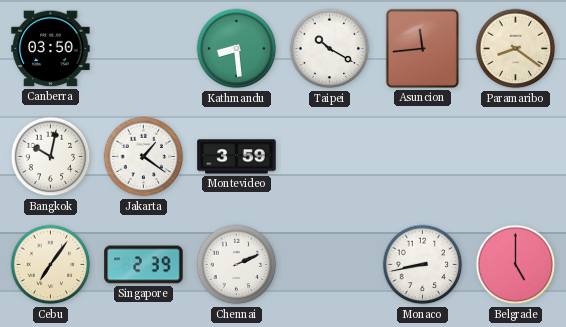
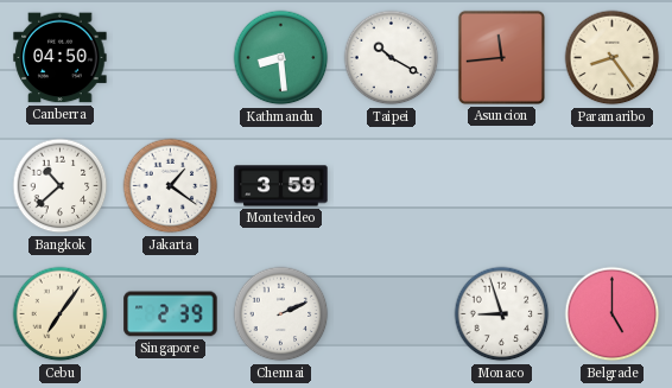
Canberra: 03:50 -> 04:50 (61, 58)
Paramaribo: 8:21 -> 8:24 (613, 58)
Bangkok: 10:02 -> 10:38 (61, 186)
Monaco: 8:43 -> 8:57 (502, 314)
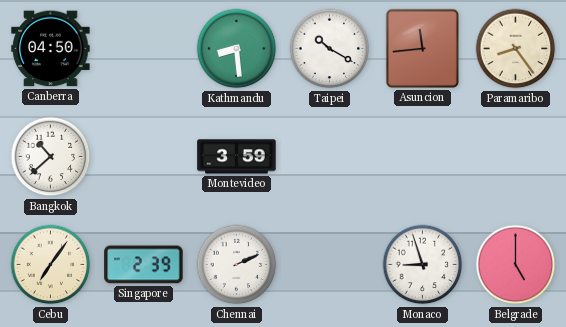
Jakarta: 1:21 -> none (171, 186)
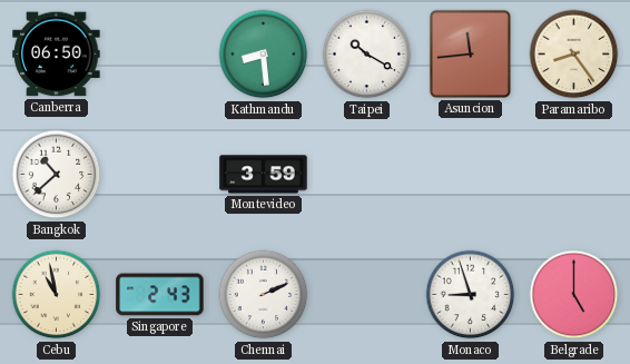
Canberra: 04:50 -> 06:50 (57, 55)
Cebu: 7:06 -> 10:58 (57, 295)
Singapore: 2:39 -> 2:43 (160, 295)
